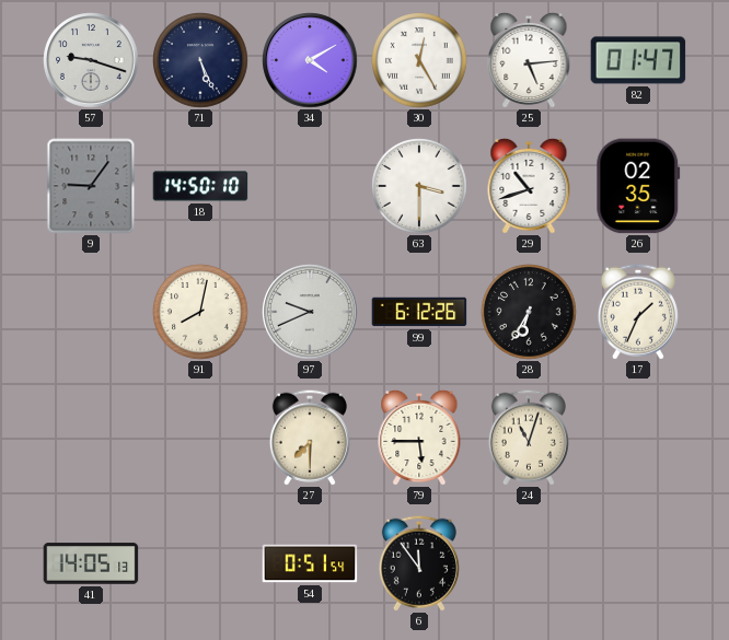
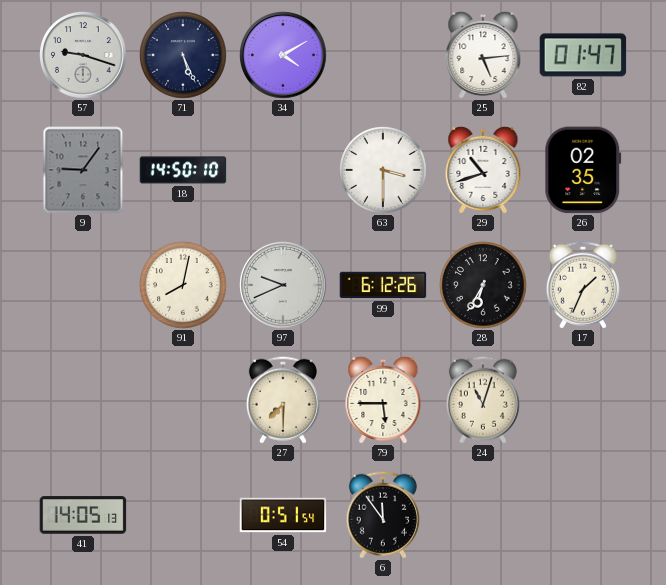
30: 12:25 -> none (420, 61)
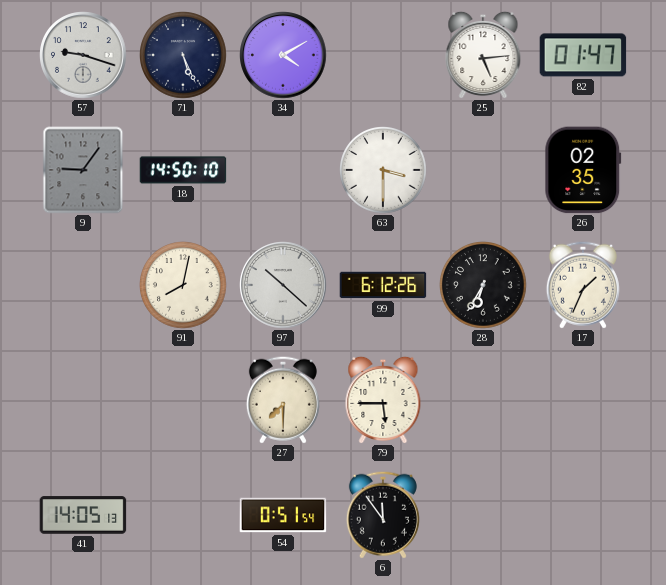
29: 10:42 -> none (483, 170)
97: 9:41 -> 10:22 (283, 285)
24: 11:03 -> none (483, 400)
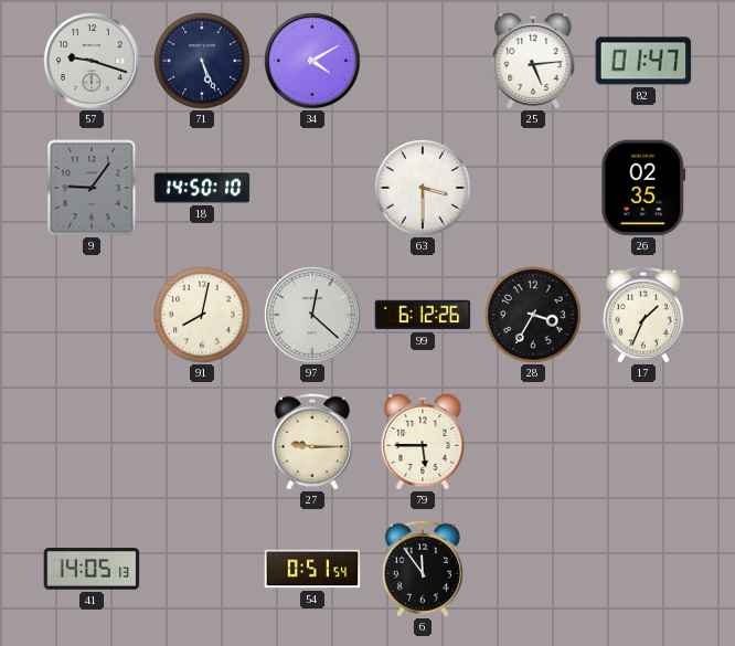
97: 10:22 -> 12:22 (312, 315)
28: 6:35 -> 3:35 (534, 316)
27: 7:30 -> 9:15 (312, 442)
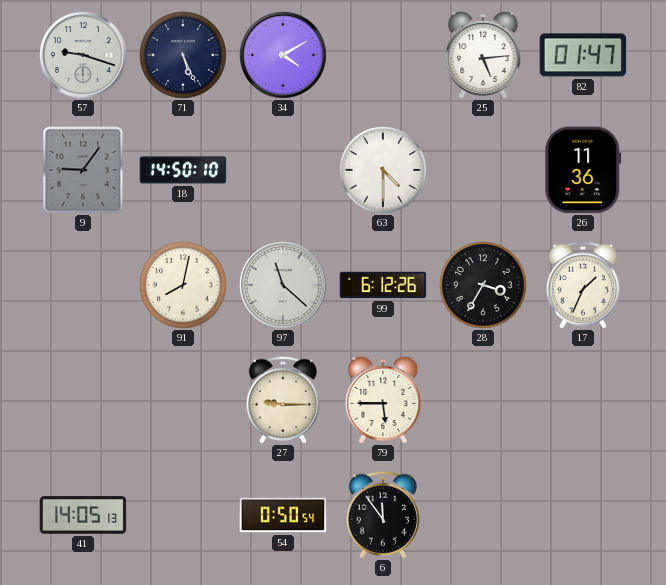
63: 3:30 -> 4:30 (384, 171)
26: 02:35 -> 11:36 (583, 170)
97: 12:22 -> 11:22 (283, 285)
54: 0:51 -> 0:50 (283, 515)
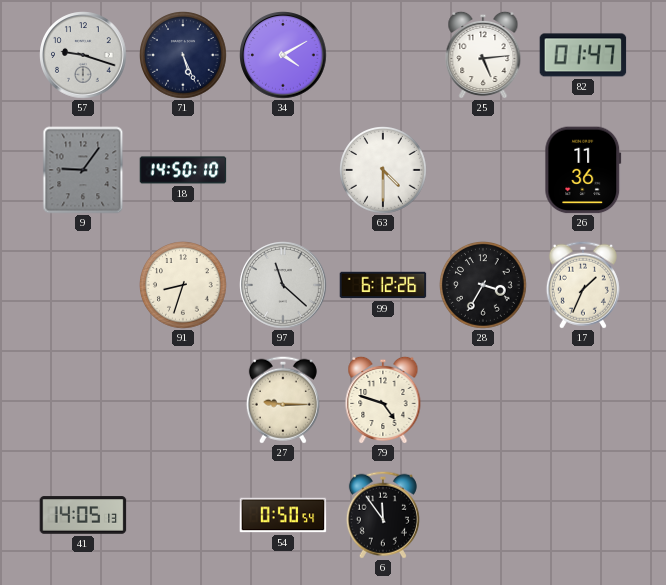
91: 8:02 -> 8:33 (184, 286)
79: 5:45 -> 4:48 (383, 400)
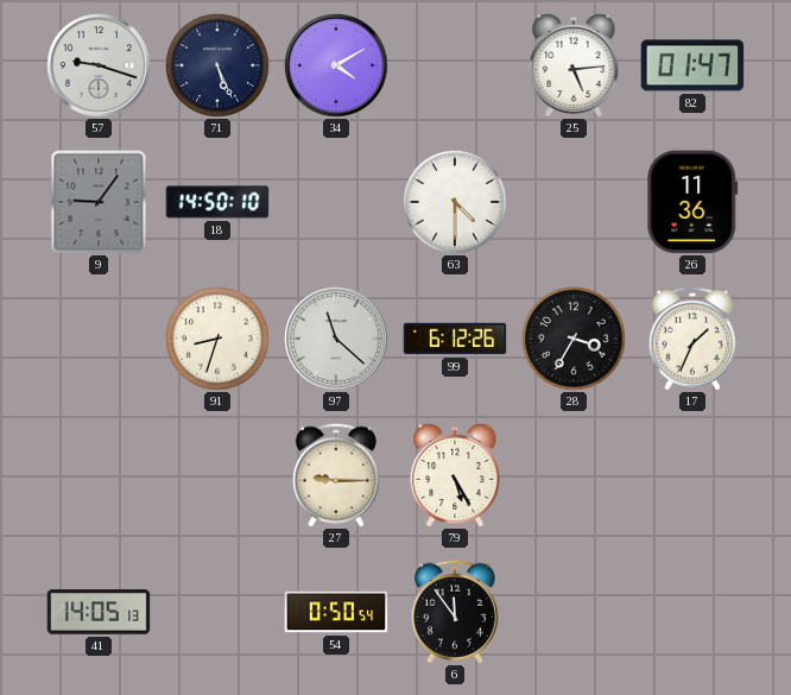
79: 4:48 -> 5:25 (455, 475)
